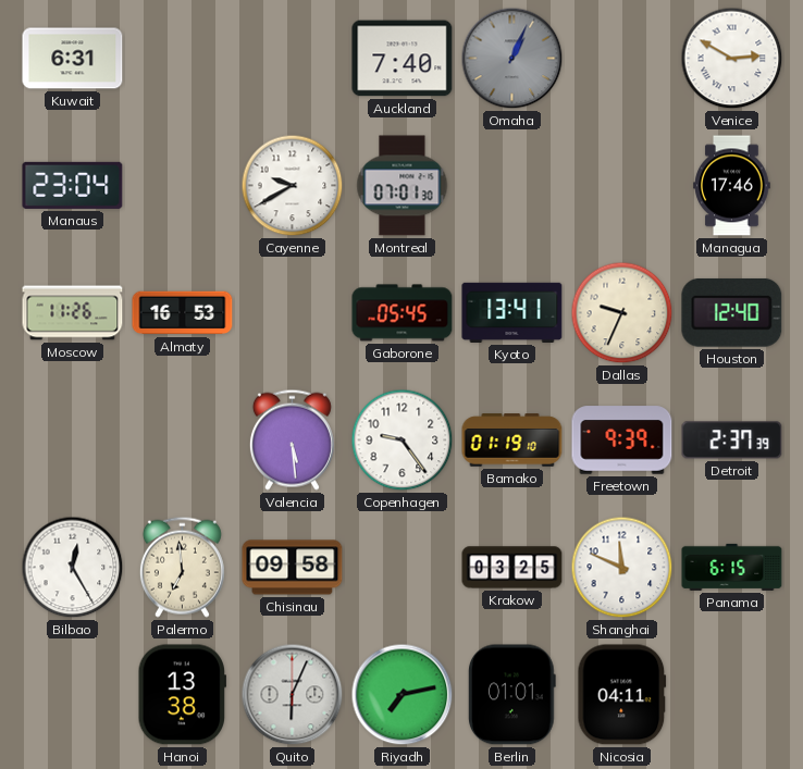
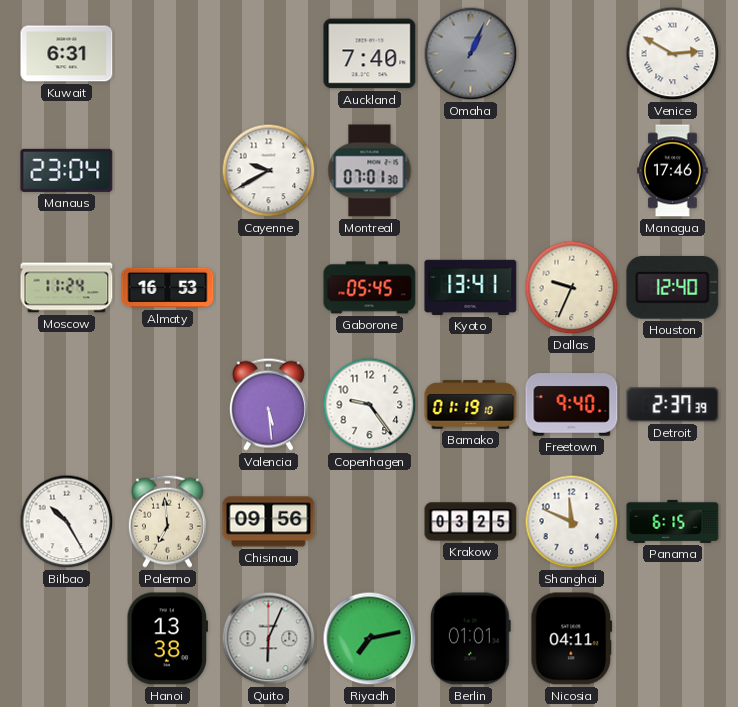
Moscow: 11:26 -> 11:24 (67, 288)
Freetown: 9:39 -> 9:40 (572, 405)
Bilbao: 12:25 -> 10:25 (67, 522)
Chisinau: 09:58 -> 09:56 (269, 522)
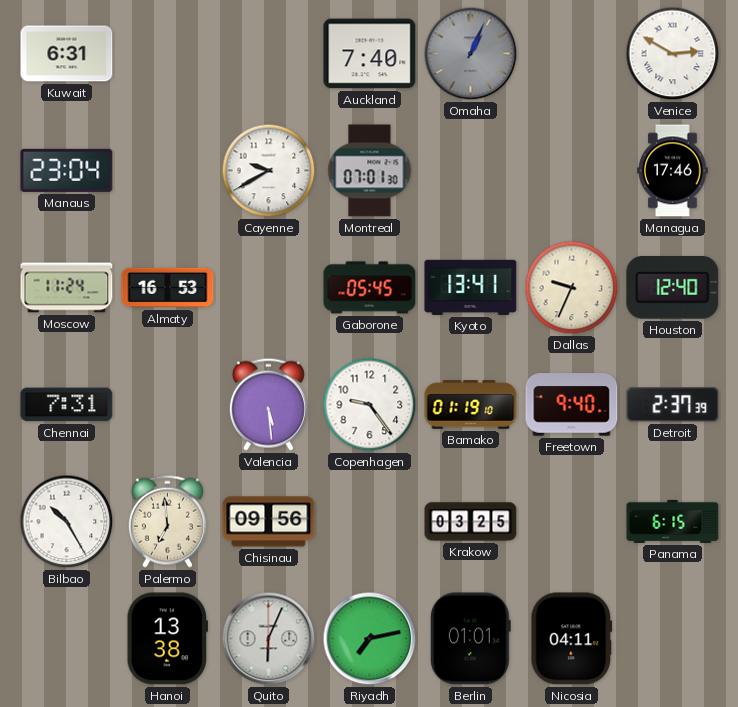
Chennai: none -> 7:31 (67, 405)
Shanghai: 11:49 -> none (572, 522)
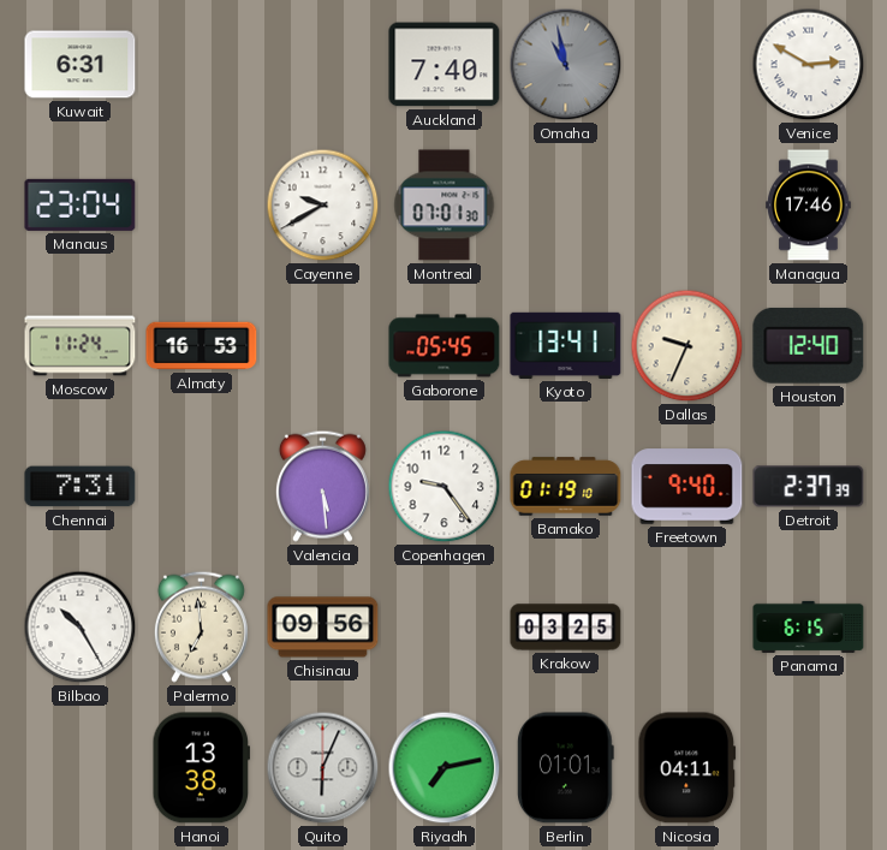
Omaha: 1:04 -> 10:58 (566, 65)
